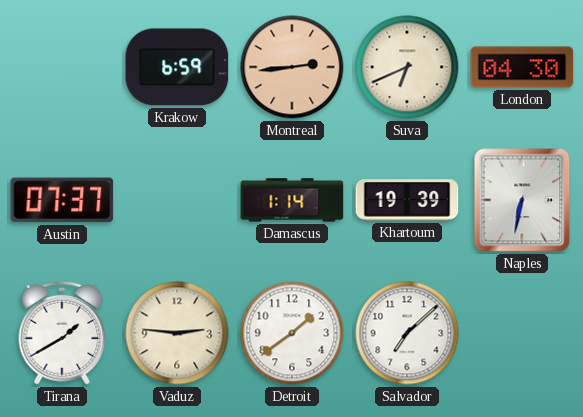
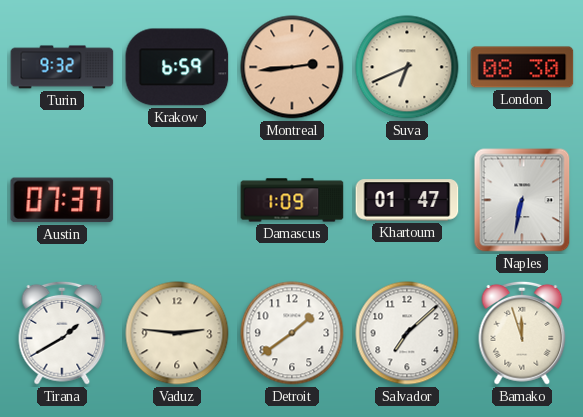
Turin: none -> 9:32 (62, 67)
London: 04:30 -> 08:30 (522, 67)
Damascus: 1:14 -> 1:09 (292, 200)
Khartoum: 19:39 -> 01:47 (407, 200)
Bamako: none -> 11:57 (522, 333)
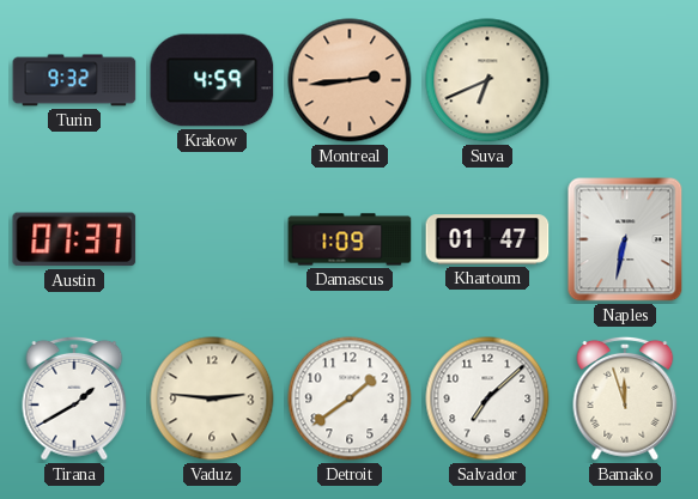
Krakow: 6:59 -> 4:59 (212, 80)
London: 08:30 -> none (522, 67)
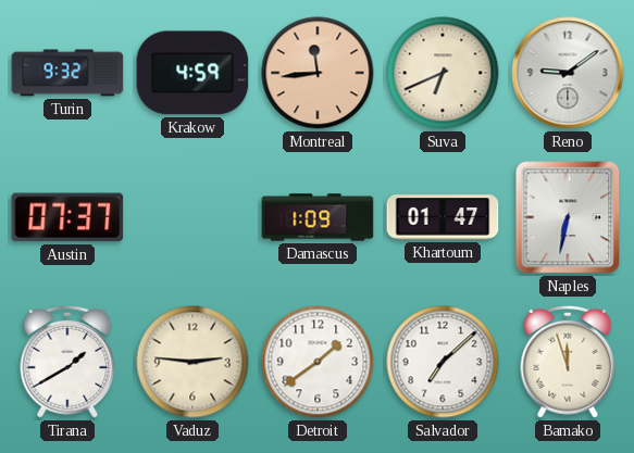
Montreal: 2:44 -> 11:44 (318, 73)
Reno: none -> 9:09 (568, 73)
